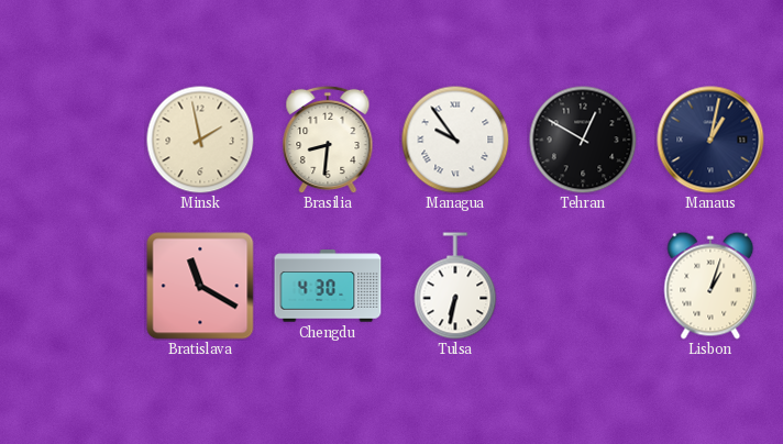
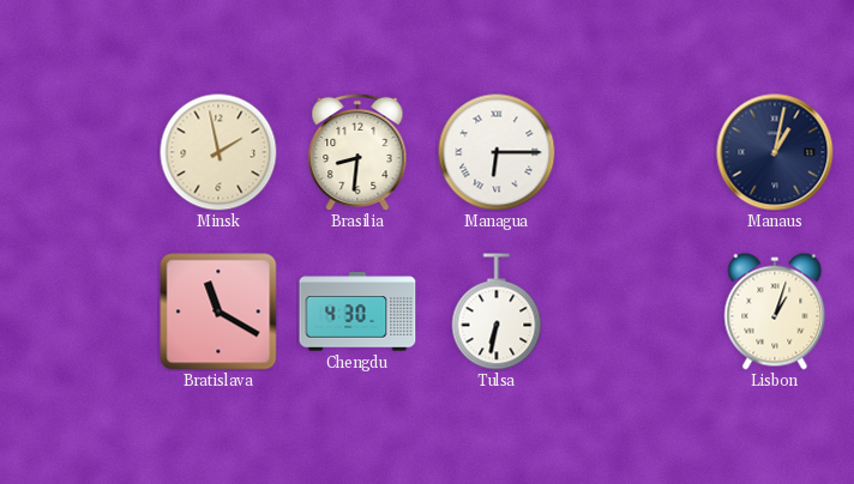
Managua: 9:54 -> 6:15 (497, 152)
Tehran: 12:50 -> none (583, 140)
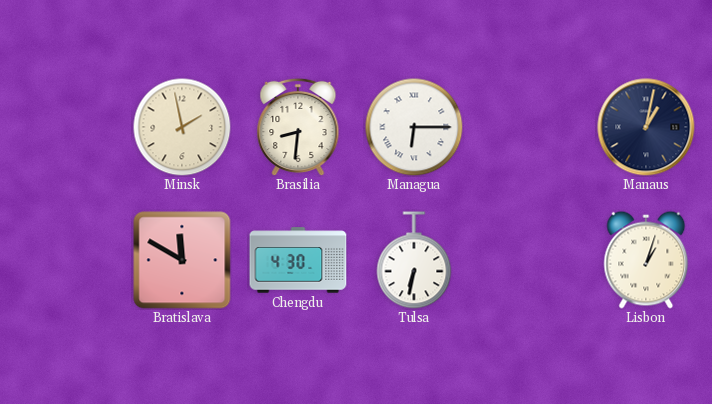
Bratislava: 11:20 -> 11:50 (182, 260)
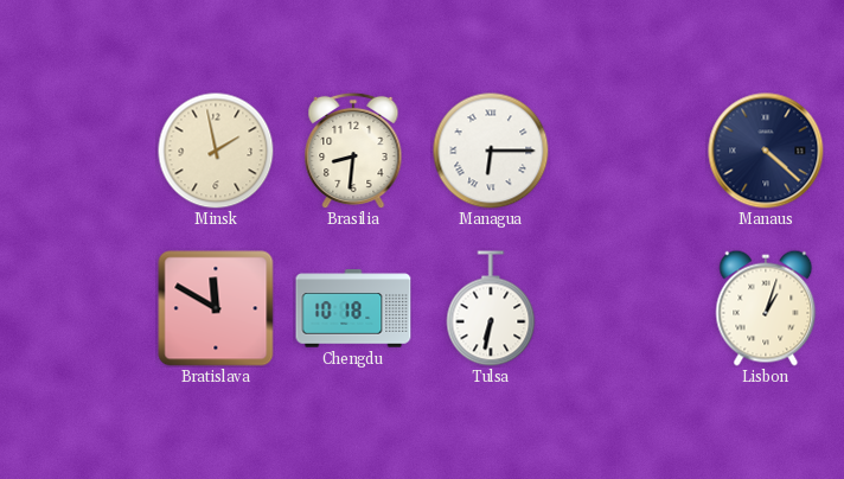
Manaus: 1:02 -> 4:22 (766, 151)
Chengdu: 4:30 -> 10:18 (353, 308)
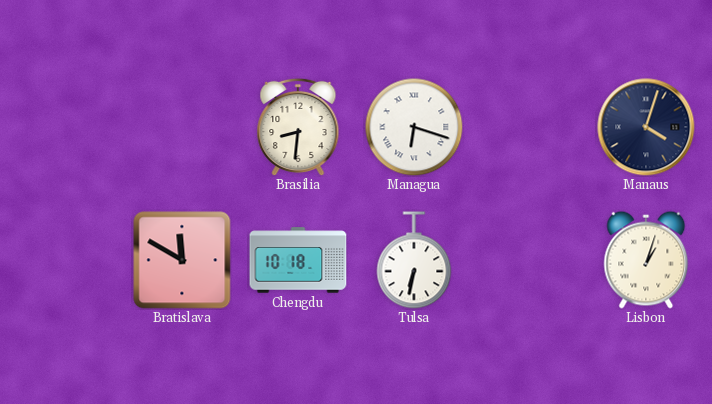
Minsk: 1:58 -> none (216, 151)
Managua: 6:15 -> 6:18 (414, 127)
Manaus: 4:22 -> 4:03 (646, 127)
